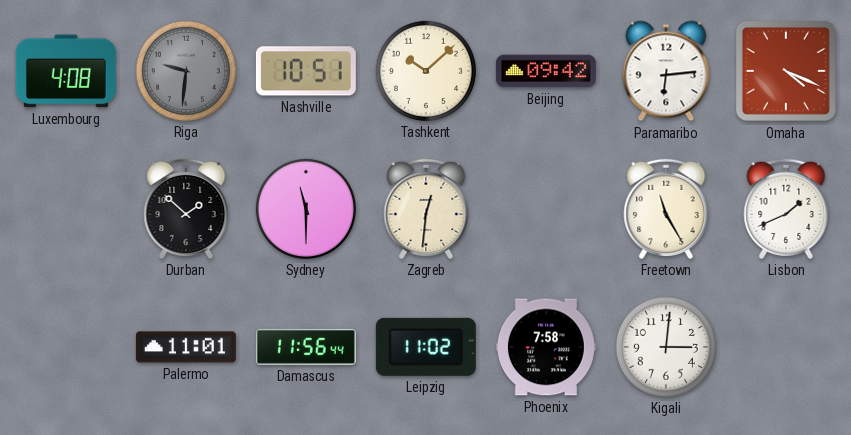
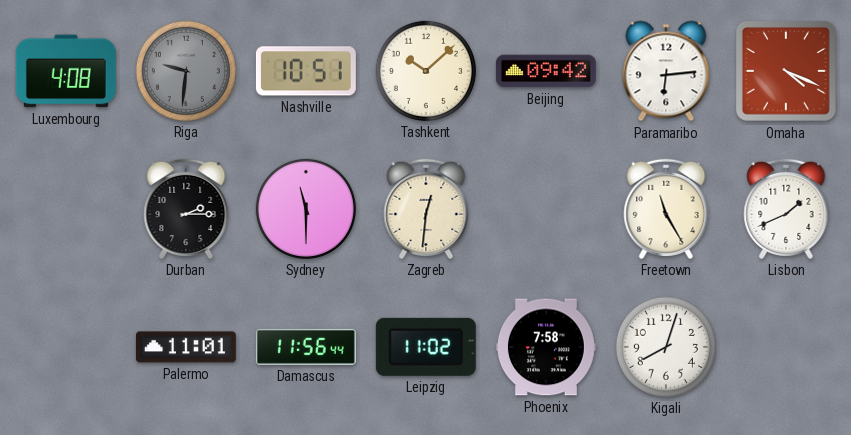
Durban: 1:52 -> 2:15 (186, 209)
Kigali: 3:01 -> 8:03 (666, 347)
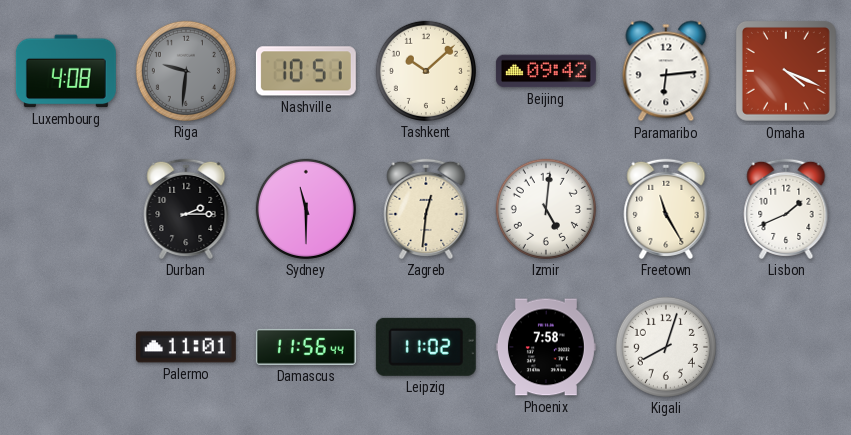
Izmir: none -> 5:01 (546, 209)
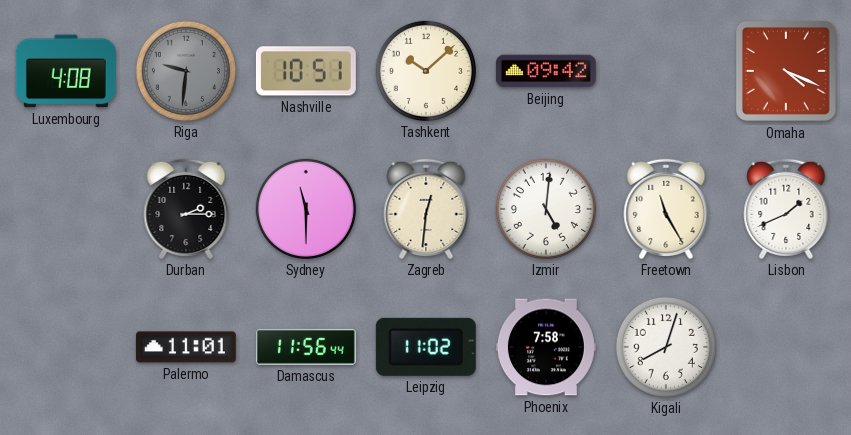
Paramaribo: 6:14 -> none (666, 71)
